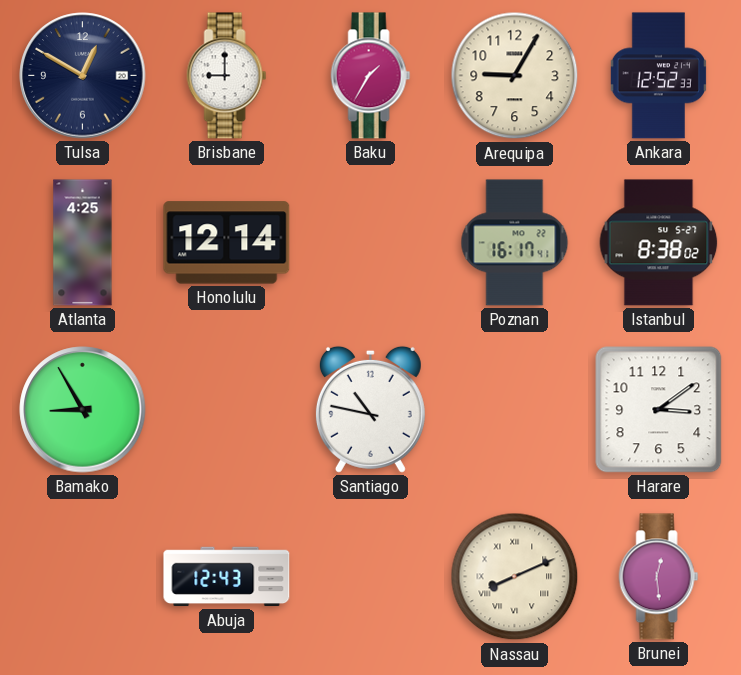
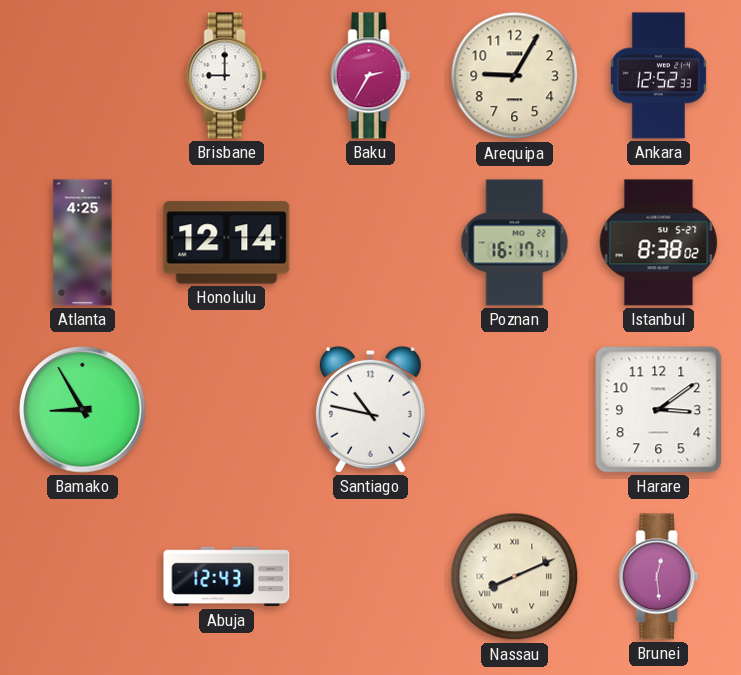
Tulsa: 12:50 -> none (83, 76)
Baku: 1:35 -> 2:35 (371, 76)
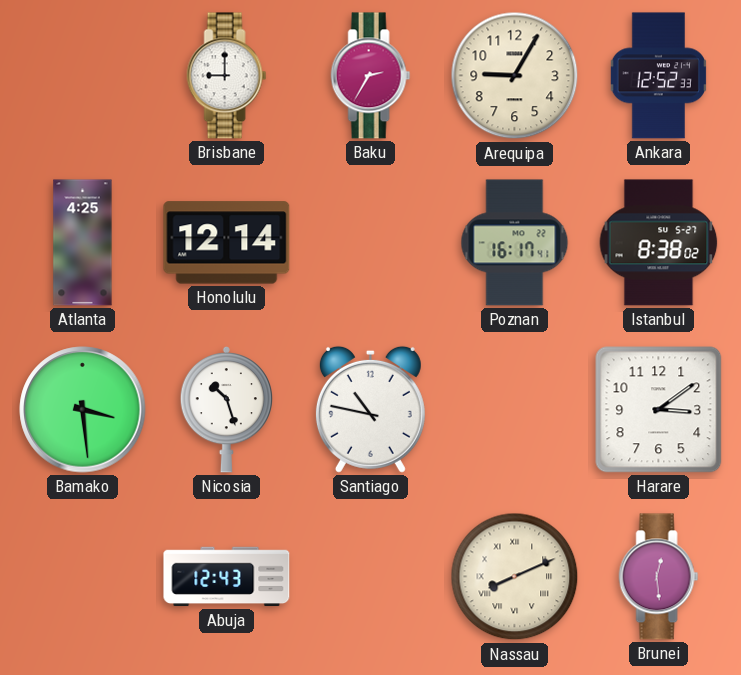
Bamako: 8:55 -> 3:29 (83, 410)
Nicosia: none -> 10:27 (226, 409)
